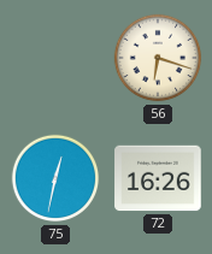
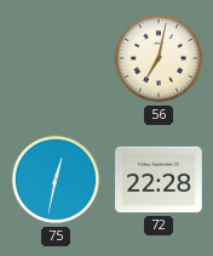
56: 6:18 -> 7:02 (159, 58)
72: 16:26 -> 22:28 (159, 180)
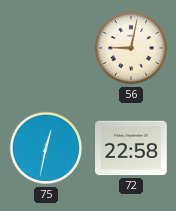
56: 7:02 -> 9:02 (131, 48)
72: 22:28 -> 22:58 (131, 148)
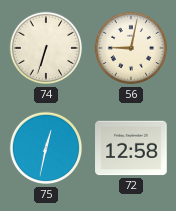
74: none -> 6:33 (46, 48)
72: 22:58 -> 12:58 (131, 148)
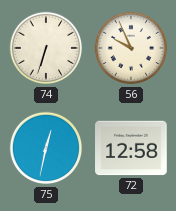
56: 9:02 -> 9:56 (131, 48)
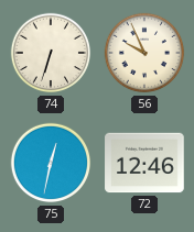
72: 12:58 -> 12:46 (144, 163)
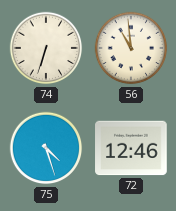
56: 9:56 -> 10:59 (131, 48)
75: 12:32 -> 4:27 (46, 148)
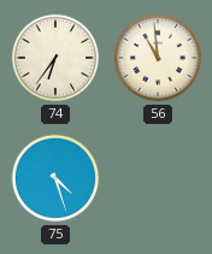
74: 6:33 -> 6:36 (55, 58)
72: 12:46 -> none (131, 148)
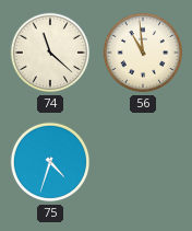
74: 6:36 -> 11:22 (50, 53)
75: 4:27 -> 4:33 (50, 162)
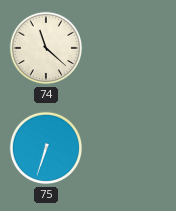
56: 10:59 -> none (143, 53)
75: 4:33 -> 6:33 (46, 148)
